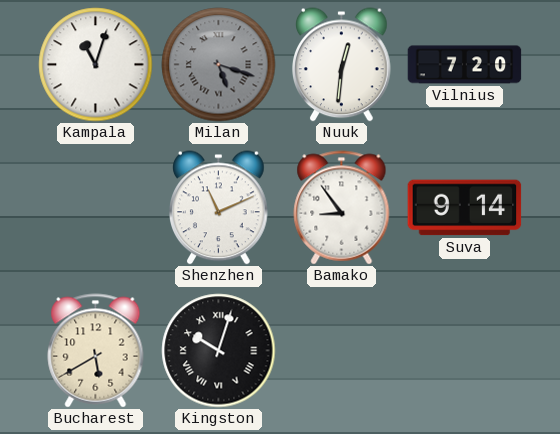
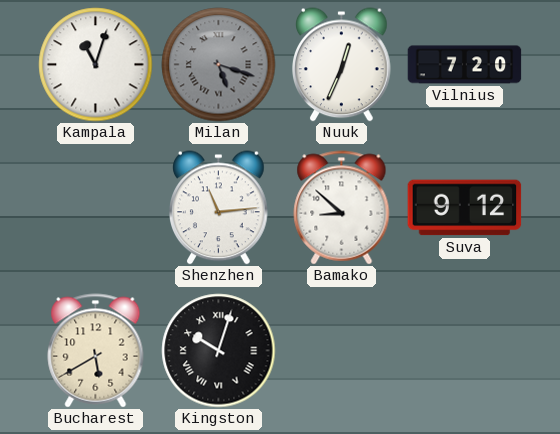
Nuuk: 12:31 -> 12:34 (342, 65)
Shenzhen: 11:11 -> 11:14 (219, 208)
Bamako: 8:54 -> 8:52 (342, 208)
Suva: 9:14 -> 9:12 (465, 208)
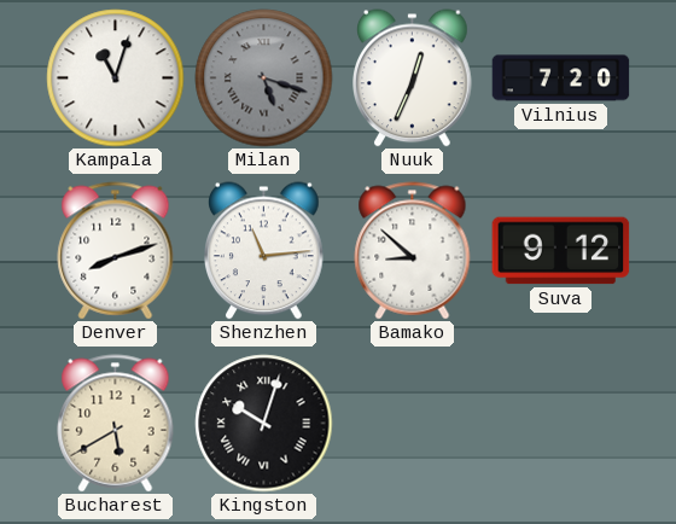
Denver: none -> 8:12 (116, 251)
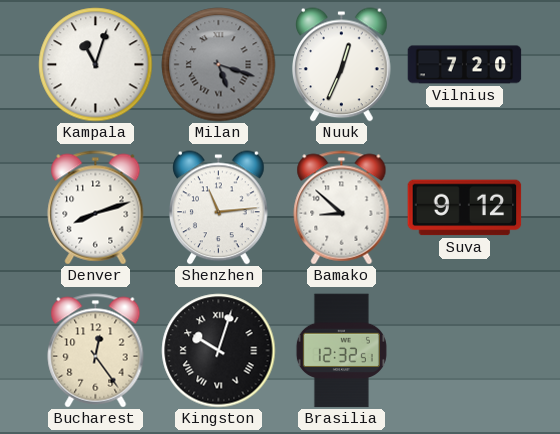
Bucharest: 5:40 -> 12:24 (96, 351)
Brasilia: none -> 12:32 (341, 351)
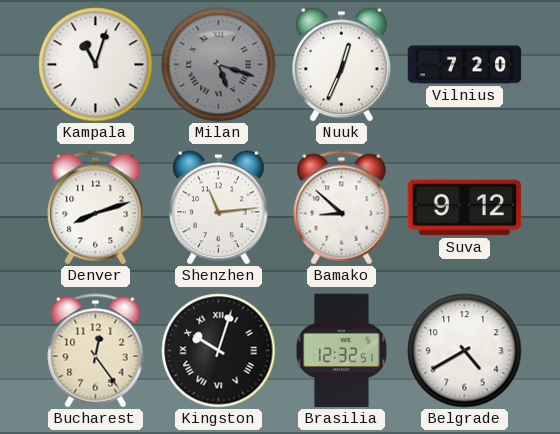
Belgrade: none -> 4:40 (465, 351)
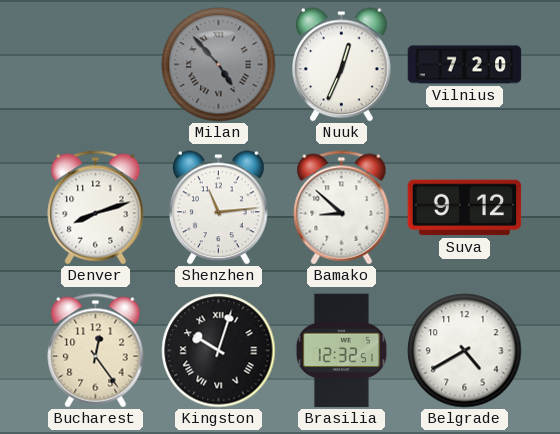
Kampala: 11:03 -> none (96, 65)
Milan: 5:18 -> 4:53 (219, 65)
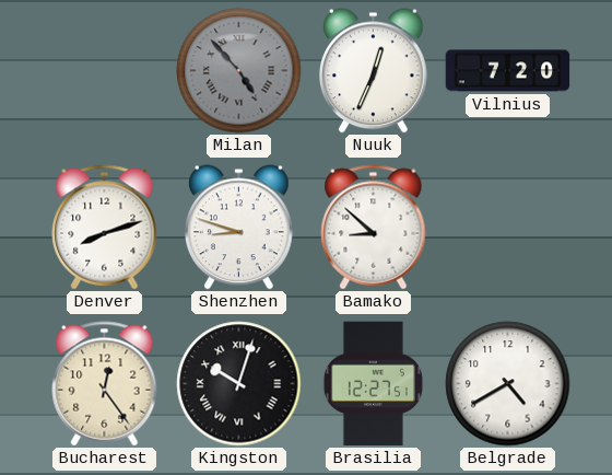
Shenzhen: 11:14 -> 8:48 (239, 228)
Suva: 9:12 -> none (465, 208)
Brasilia: 12:32 -> 12:27 (373, 384)
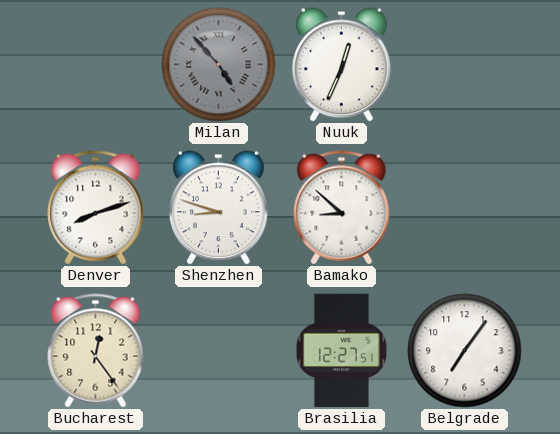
Vilnius: 7:20 -> none (508, 71)
Kingston: 10:03 -> none (239, 384)
Belgrade: 4:40 -> 7:06 (465, 351)
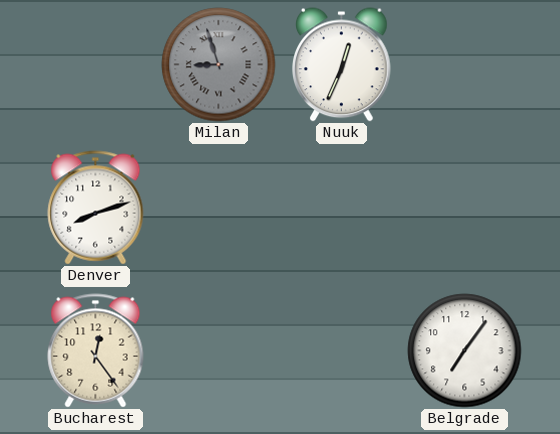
Milan: 4:53 -> 8:57 (219, 65)
Shenzhen: 8:48 -> none (219, 208)
Bamako: 8:52 -> none (342, 208)
Brasilia: 12:27 -> none (341, 351)
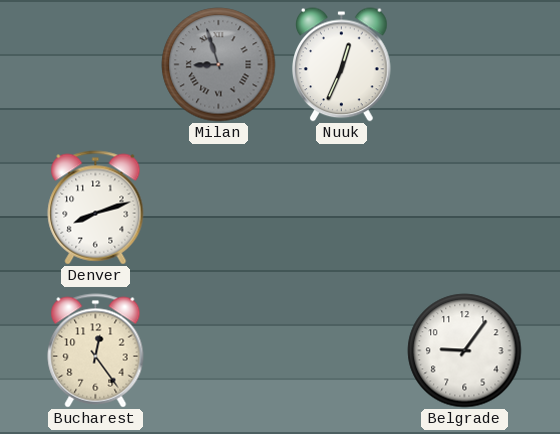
Belgrade: 7:06 -> 9:06 (465, 351)
